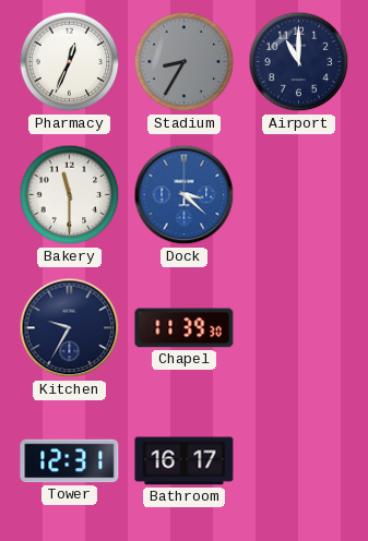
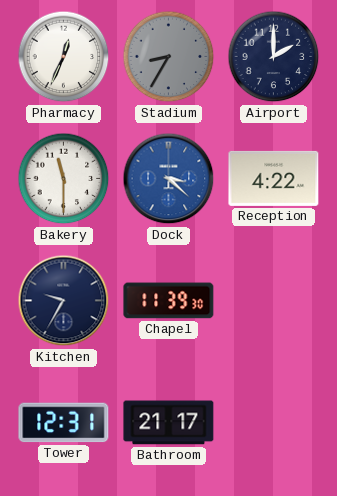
Airport: 11:00 -> 2:00 (274, 57)
Reception: none -> 4:22 (274, 178)
Bathroom: 16:17 -> 21:17 (169, 423)
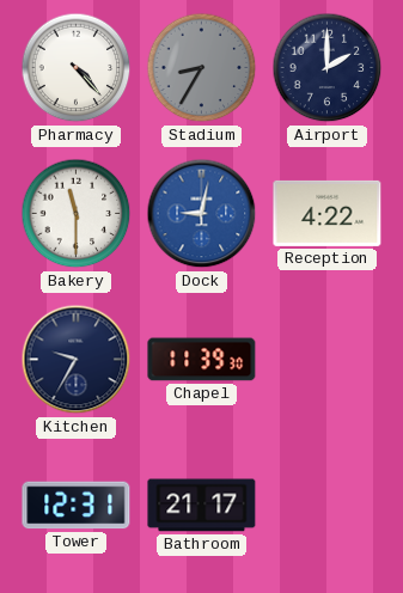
Pharmacy: 12:34 -> 4:23 (77, 68)
Dock: 3:22 -> 9:02 (202, 214)
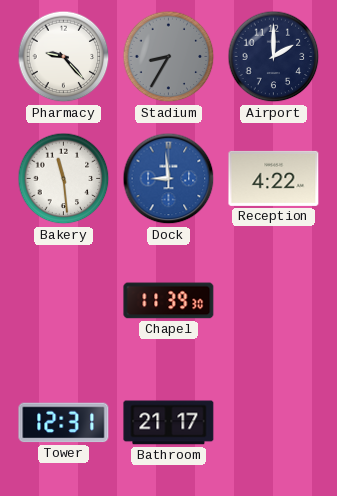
Pharmacy: 4:23 -> 9:23 (64, 57)
Bakery: 11:30 -> 11:29 (64, 179)
Dock: 9:02 -> 8:59 (169, 179)
Kitchen: 9:35 -> none (77, 360)
